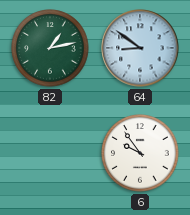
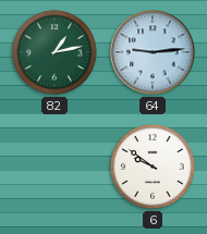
64: 8:51 -> 9:14 (153, 52)
6: 9:54 -> 9:51 (153, 167)
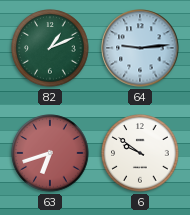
82: 1:13 -> 1:11 (50, 48)
63: none -> 6:42 (50, 153)
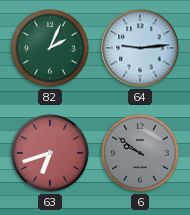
82: 1:11 -> 2:04 (50, 48)
6 dial: white -> grey (140, 153)
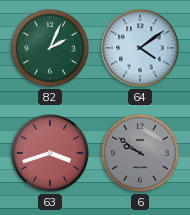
64: 9:14 -> 4:09 (140, 48)
63: 6:42 -> 3:42 (50, 153)
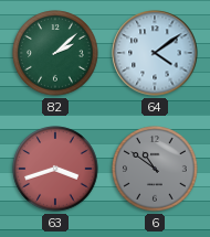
82: 2:04 -> 2:08 (55, 53)
6: 9:51 -> 10:51 (155, 169)
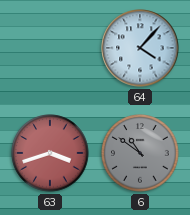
82: 2:08 -> none (55, 53)
64: 4:09 -> 4:07 (140, 48)
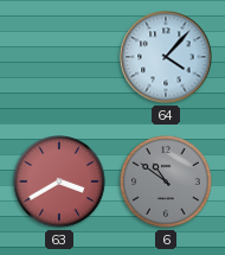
63: 3:42 -> 3:40 (59, 181)
